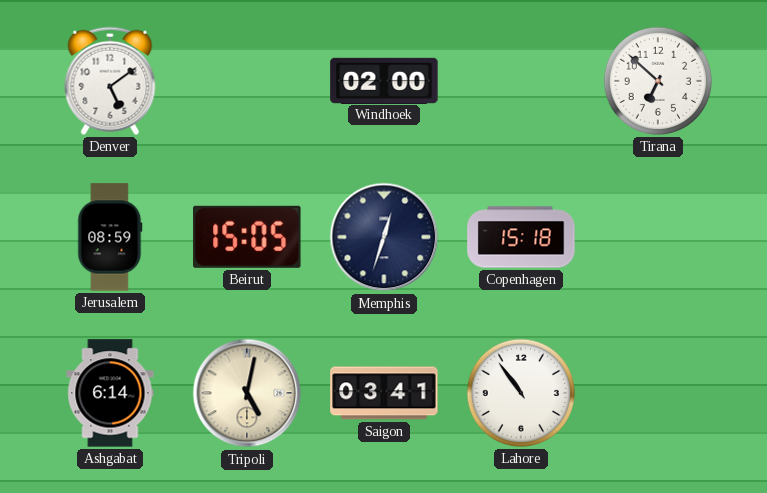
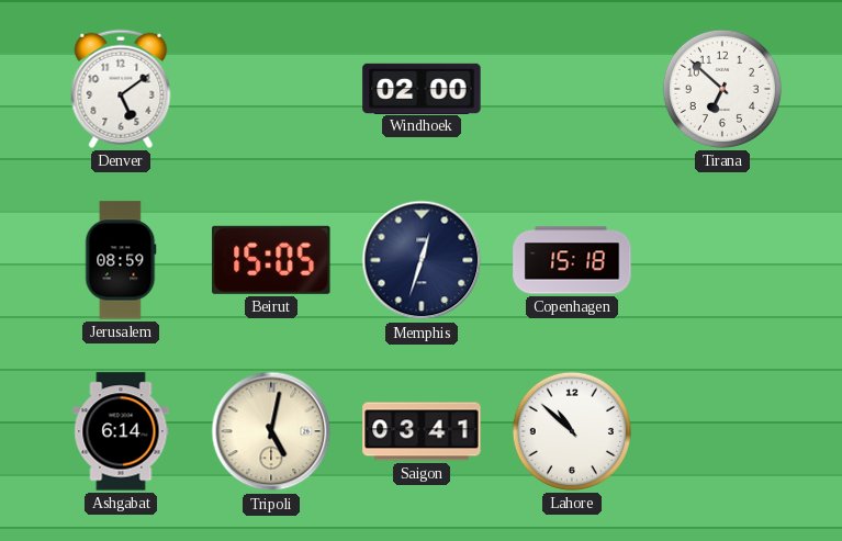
Lahore: 10:54 -> 10:52 (572, 431)
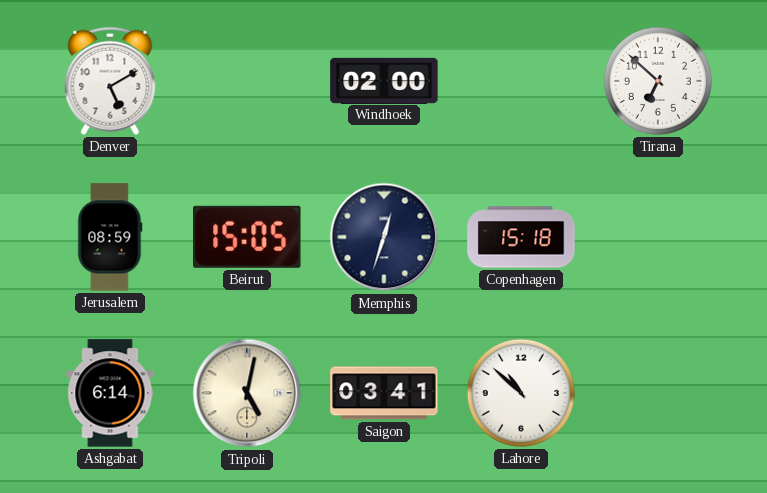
Denver: 5:09 -> 5:10 (110, 81)
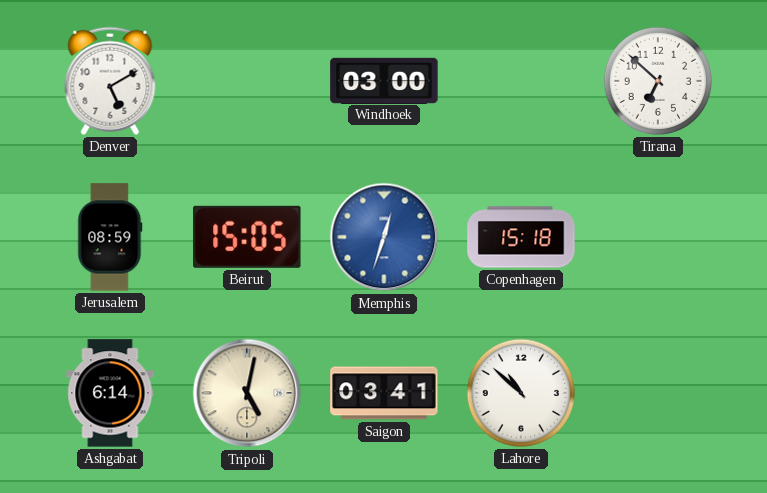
Windhoek: 02:00 -> 03:00 (384, 80)
Memphis dial: navy -> blue (384, 237)
